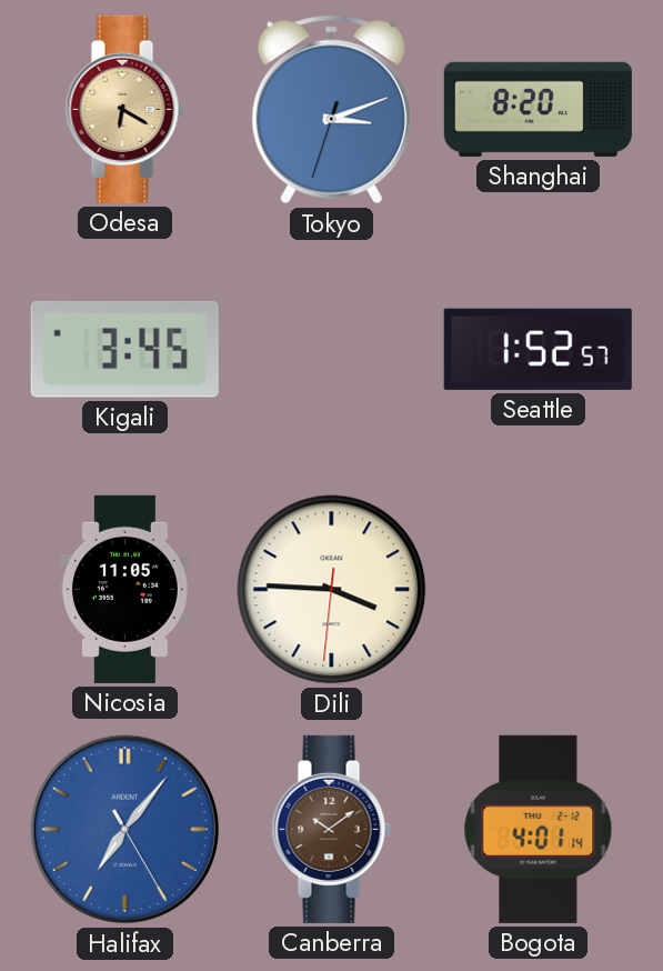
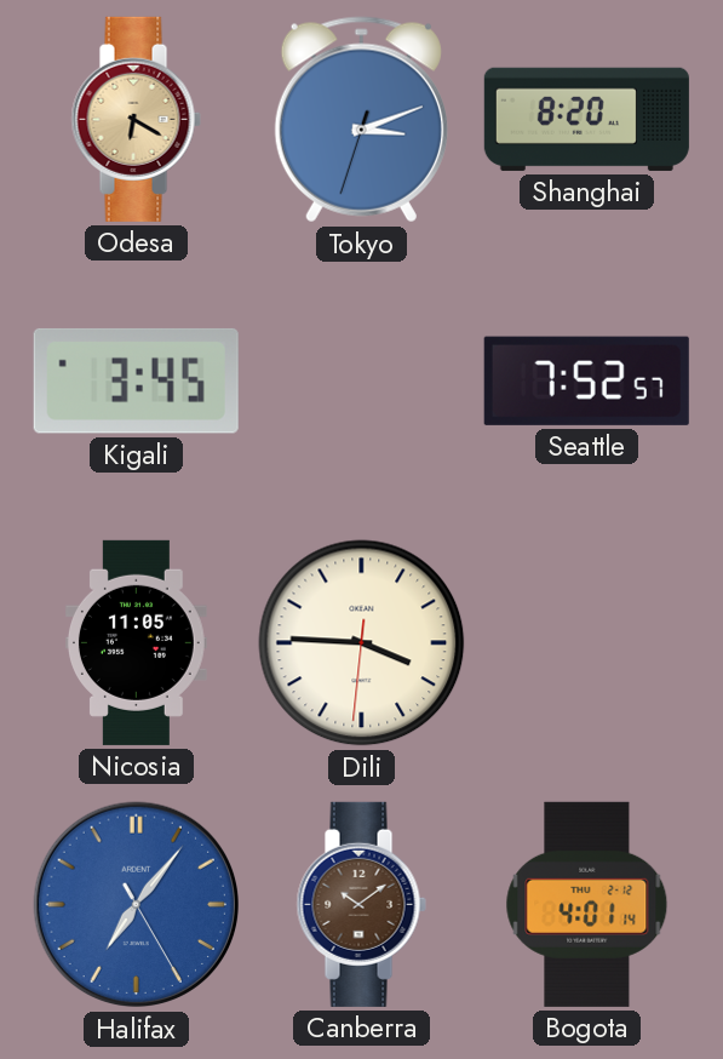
Seattle: 1:52 -> 7:52 (586, 380)
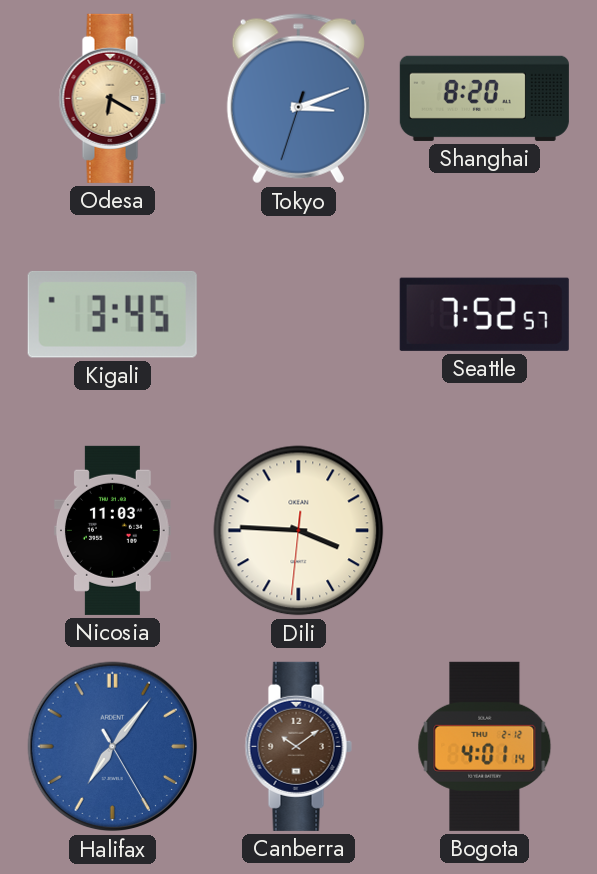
Nicosia: 11:05 -> 11:03 (112, 530)
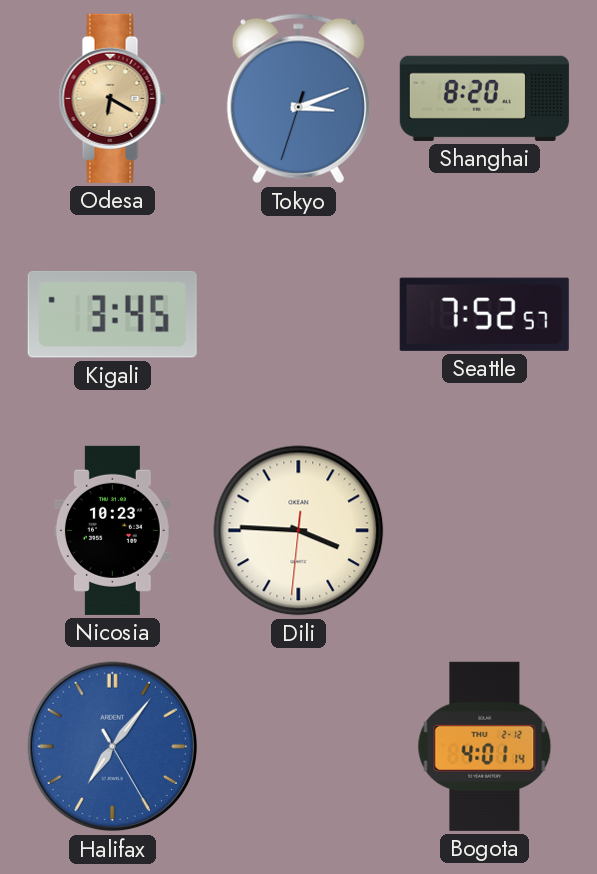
Nicosia: 11:03 -> 10:23 (112, 530)
Canberra: 10:09 -> none (298, 746)
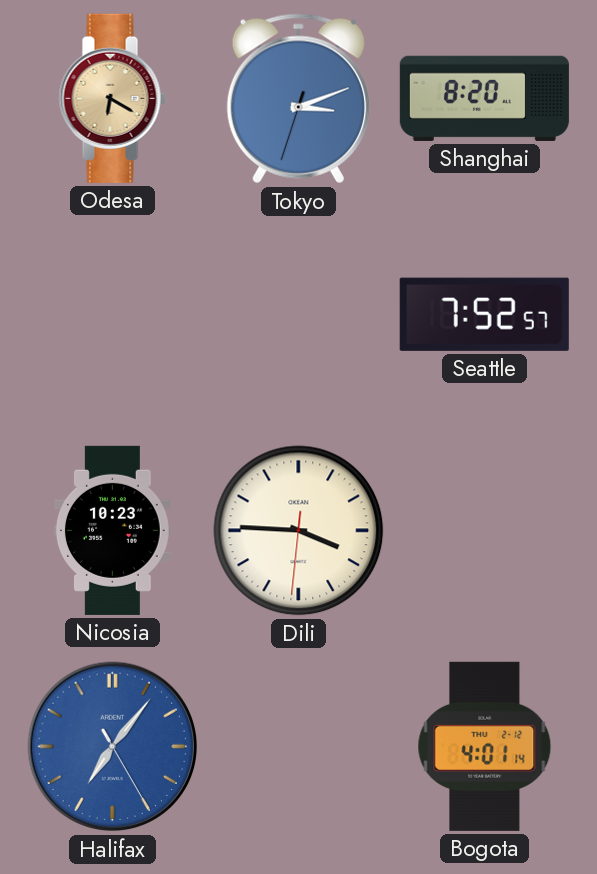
Kigali: 3:45 -> none (112, 314)
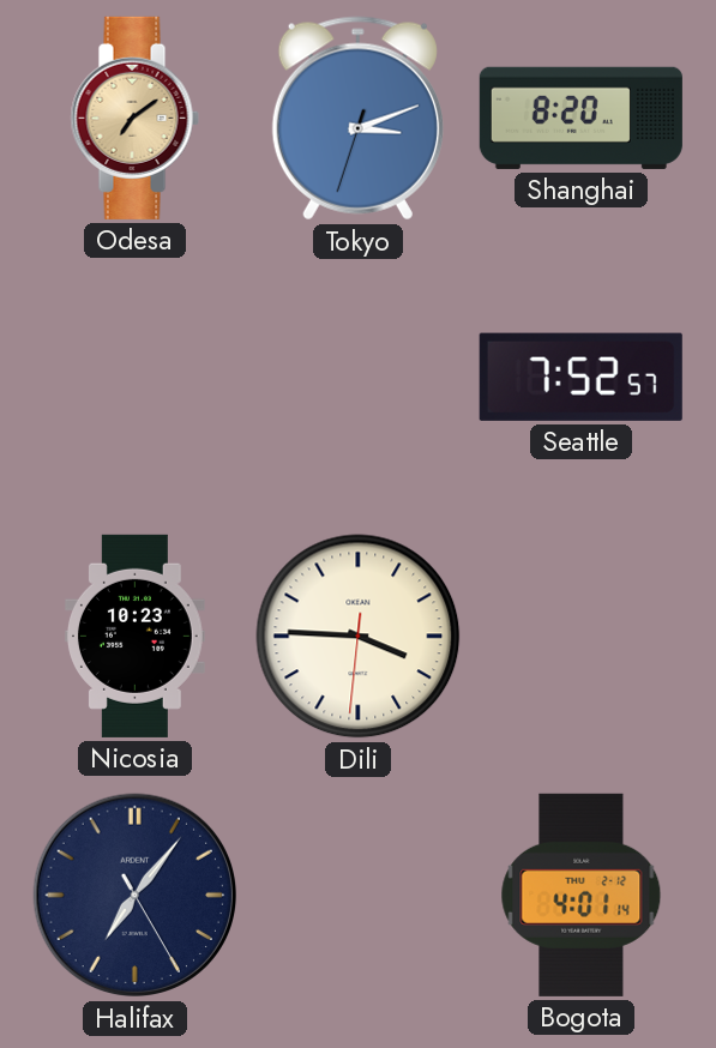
Odesa: 6:20 -> 7:09 (134, 118)
Halifax dial: blue -> navy (136, 896)
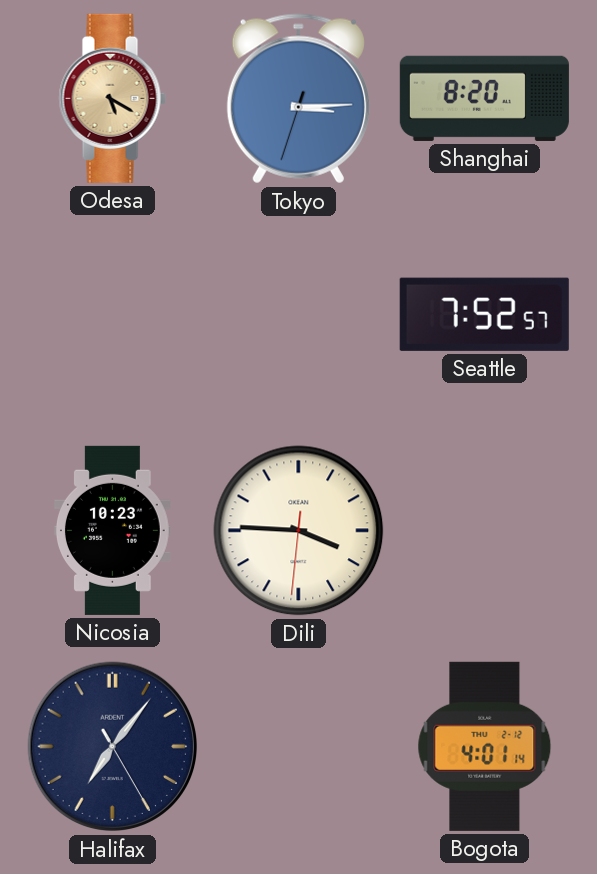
Odesa: 7:09 -> 5:20 (112, 98)
Tokyo: 3:11 -> 3:14 (298, 99)
